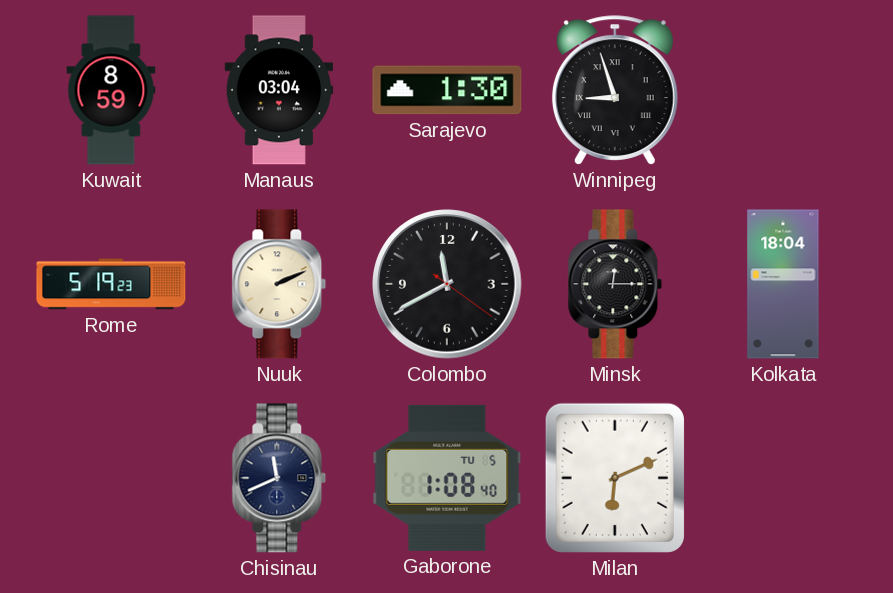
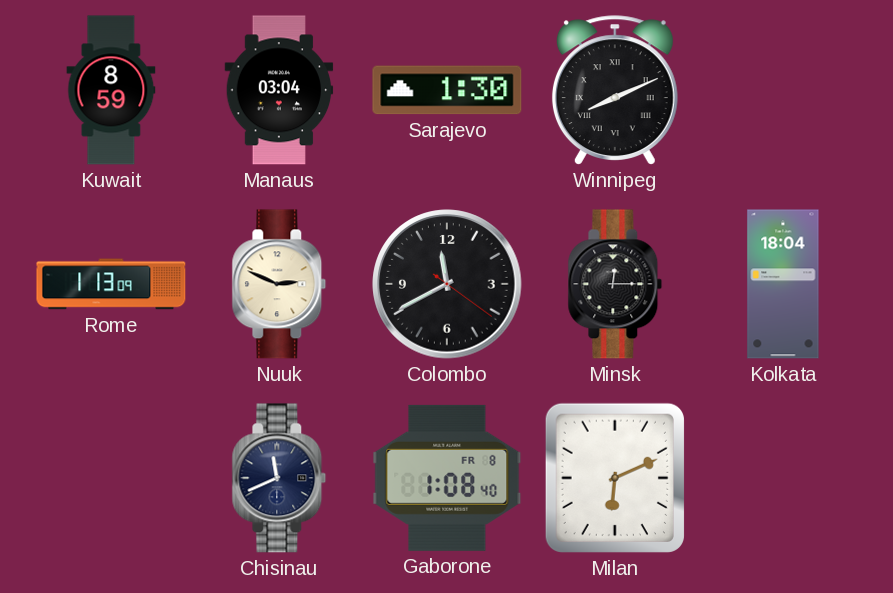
Winnipeg: 8:57 -> 8:11 (615, 90)
Rome: 5:19 -> 1:13 (111, 284)
Nuuk: 2:11 -> 2:49 (279, 284)
Gaborone date: TU 5 -> FR 8 (447, 478)
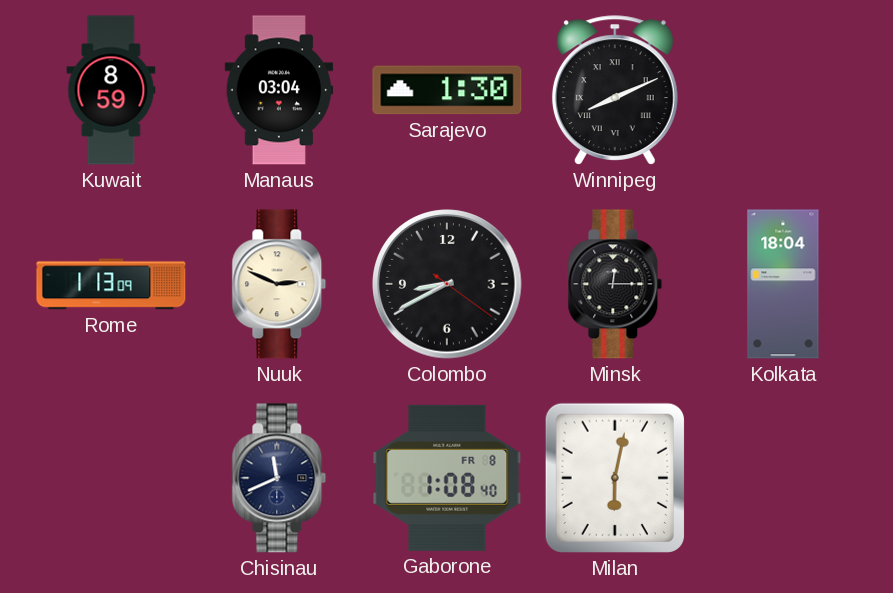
Colombo: 11:40 -> 8:40 (447, 284)
Milan: 6:11 -> 6:02 (615, 478)
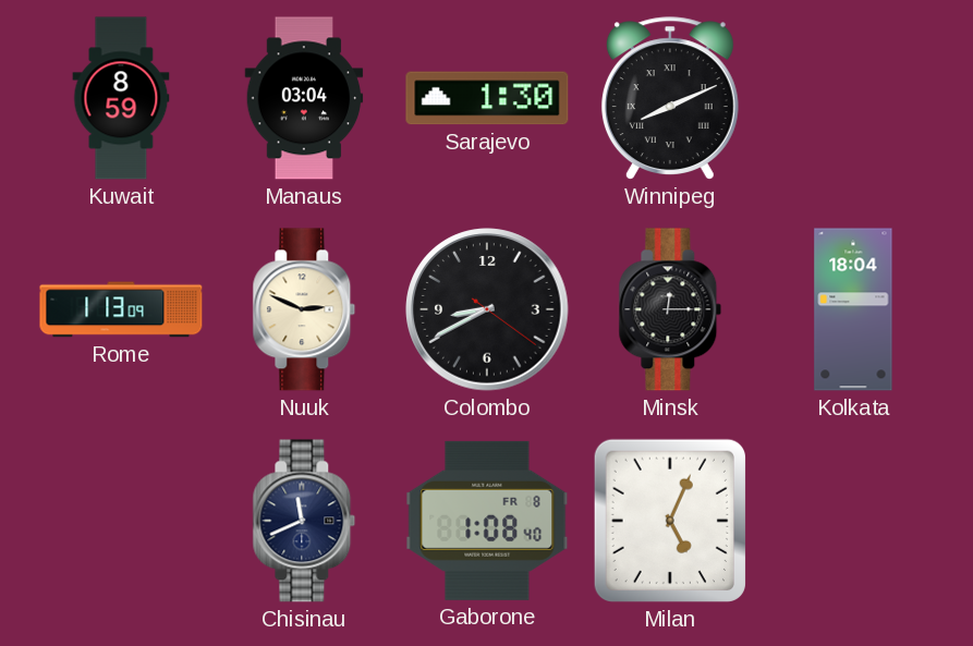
Milan: 6:02 -> 5:04 (670, 521)
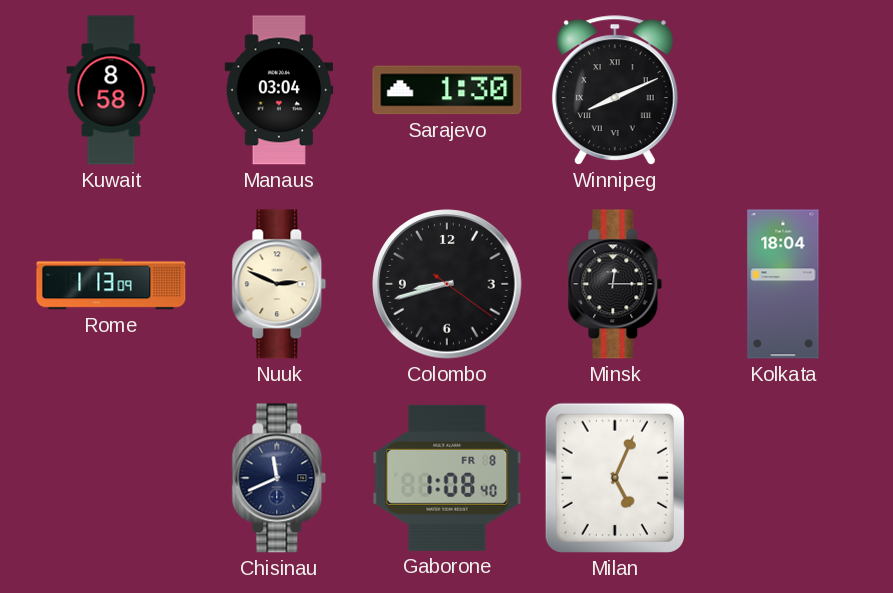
Kuwait: 8:59 -> 8:58 (111, 90)
Colombo: 8:40 -> 8:42 (447, 284)
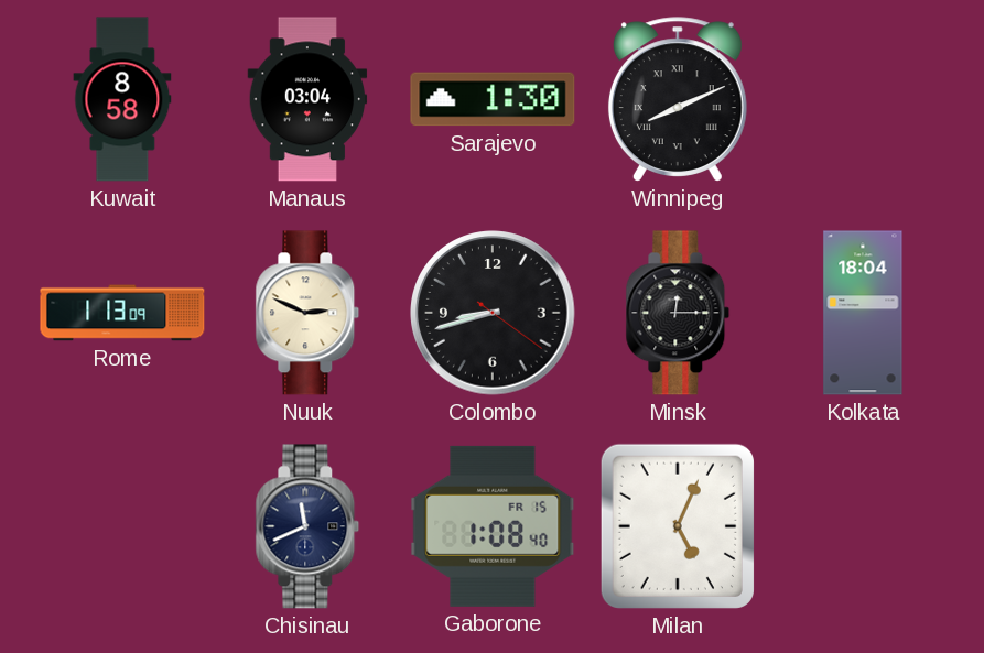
Gaborone date: FR 8 -> FR 15 (493, 526)
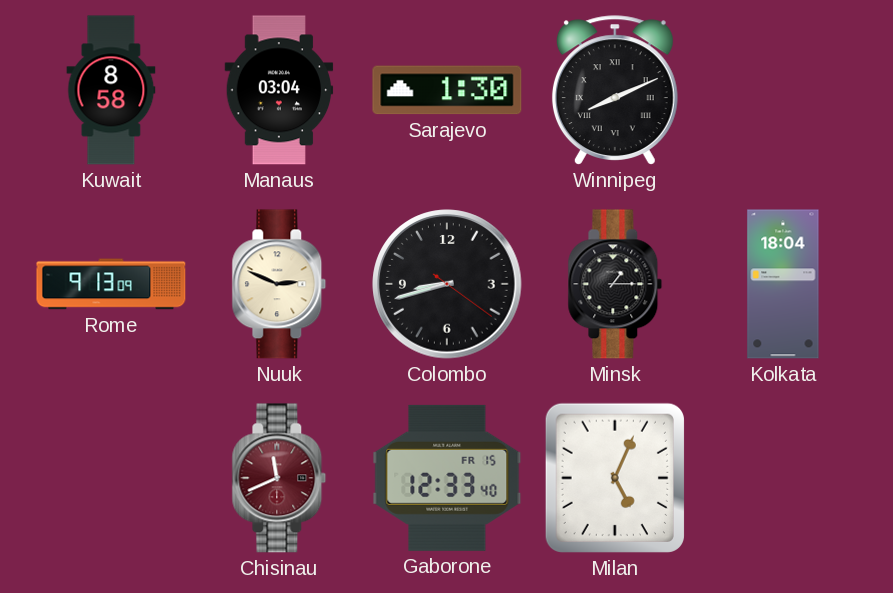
Rome: 1:13 -> 9:13 (111, 284)
Minsk: 12:15 -> 1:15 (615, 284)
Chisinau dial: navy -> burgundy (279, 478)
Gaborone: 1:08 -> 12:33 (447, 478)
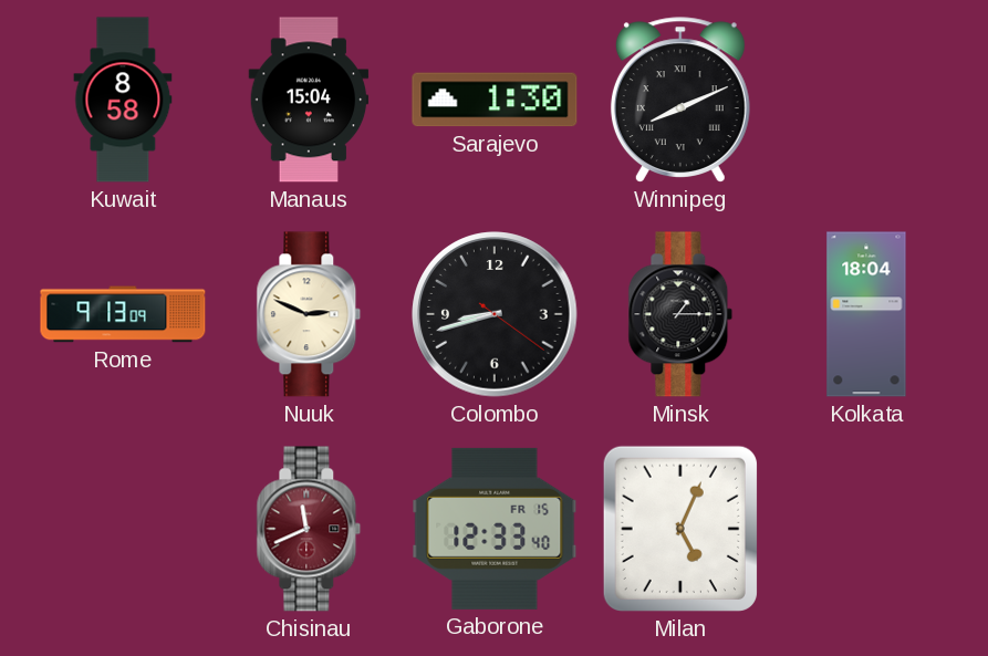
Manaus: 03:04 -> 15:04 (309, 100)
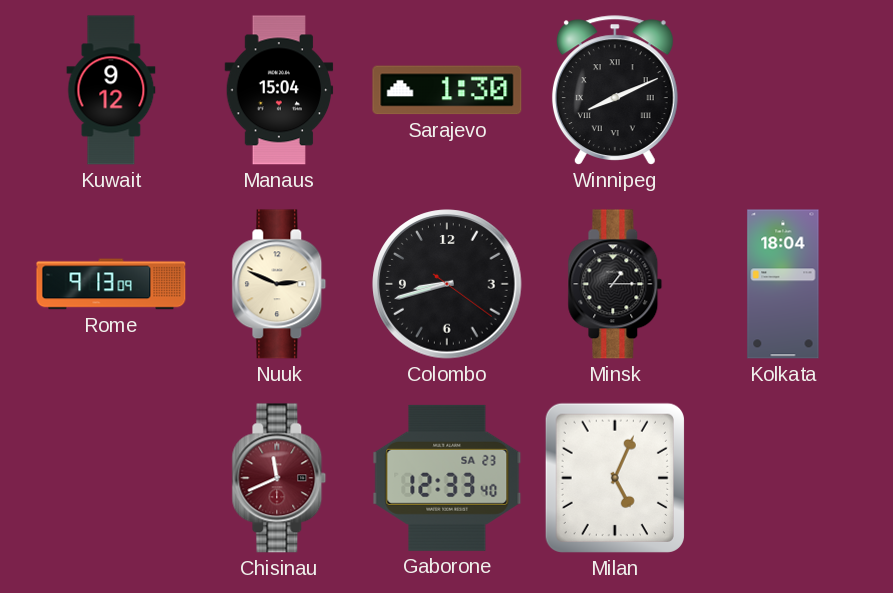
Kuwait: 8:58 -> 9:12 (111, 90)
Gaborone date: FR 15 -> SA 23 (447, 478)
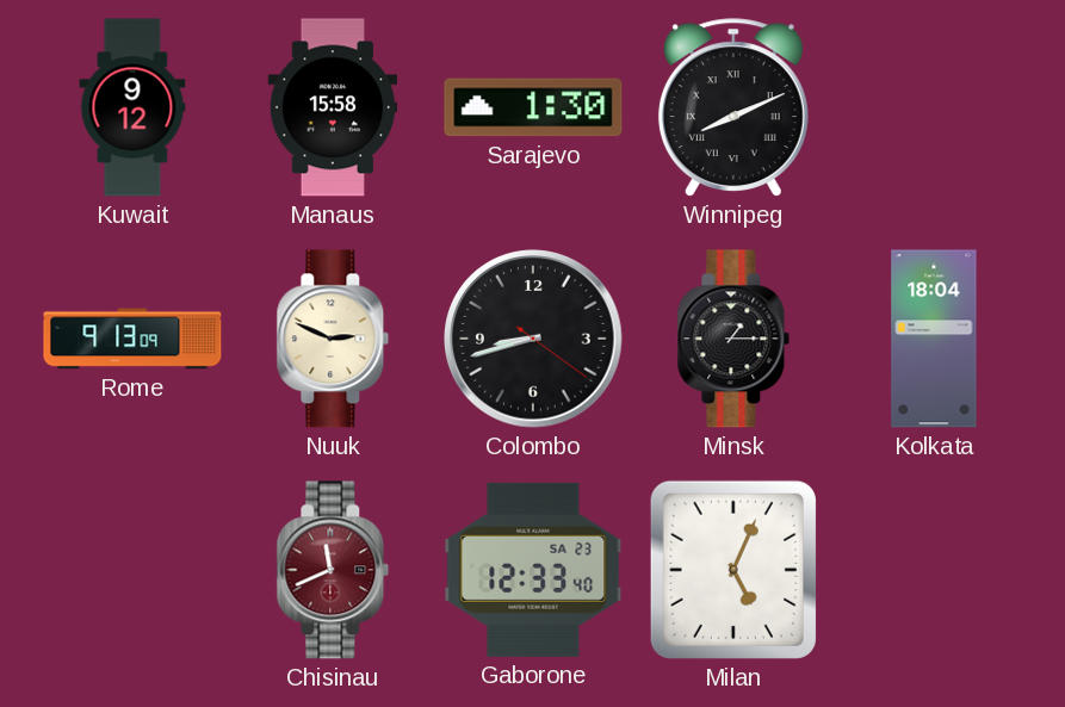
Manaus: 15:04 -> 15:58 (333, 107)
